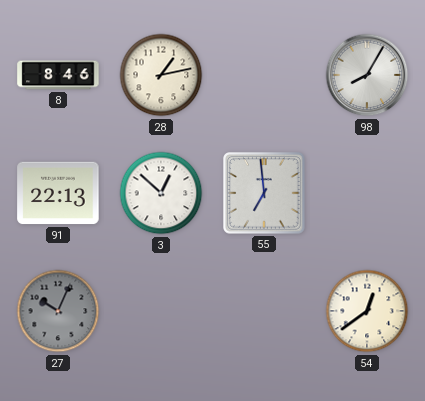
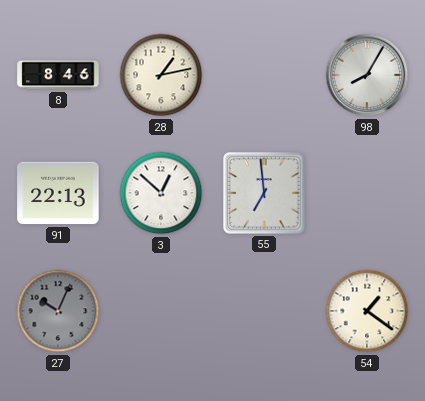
54: 12:39 -> 1:21 (367, 311)
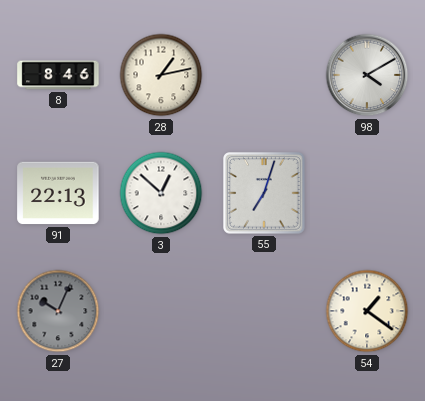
98: 8:05 -> 4:10 (367, 75)
55: 6:59 -> 7:03 (265, 194)
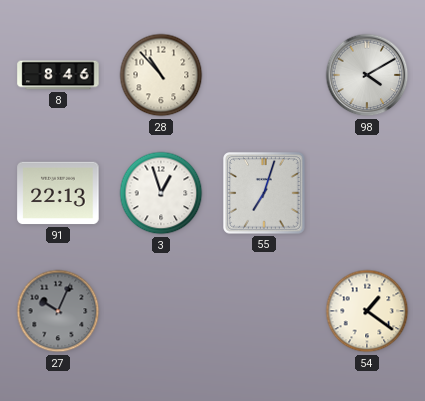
28: 1:13 -> 10:53 (161, 75)
3: 12:52 -> 12:57 (161, 193)
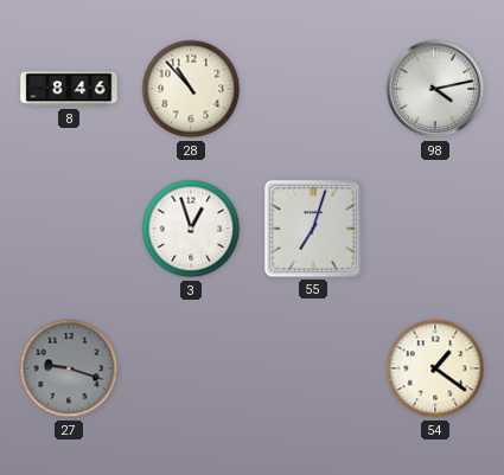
98: 4:10 -> 4:13 (435, 89)
91: 22:13 -> none (58, 193)
27: 10:04 -> 9:18 (69, 368)
